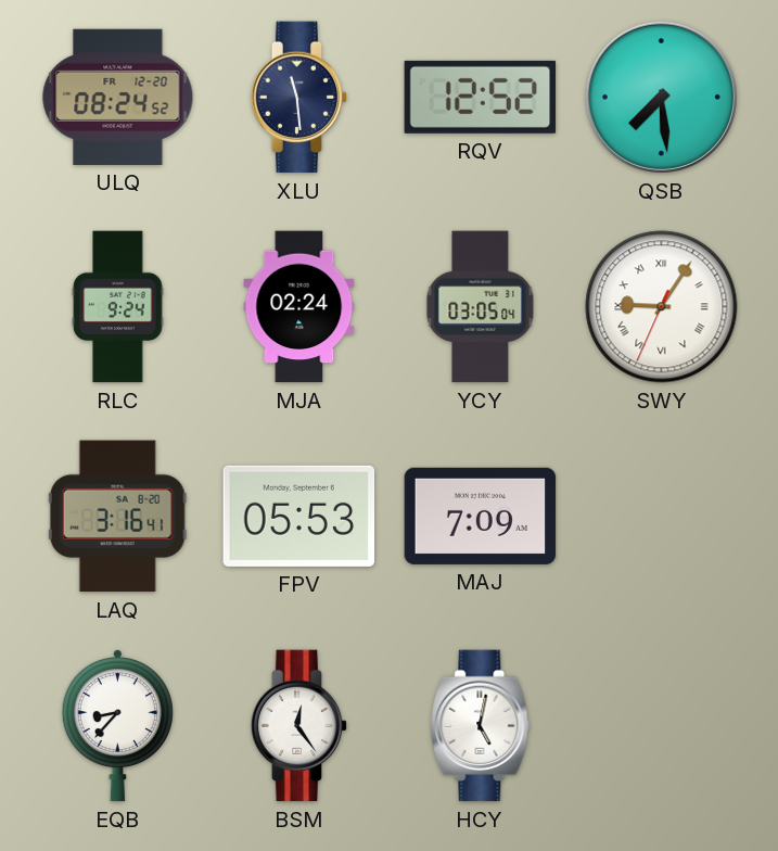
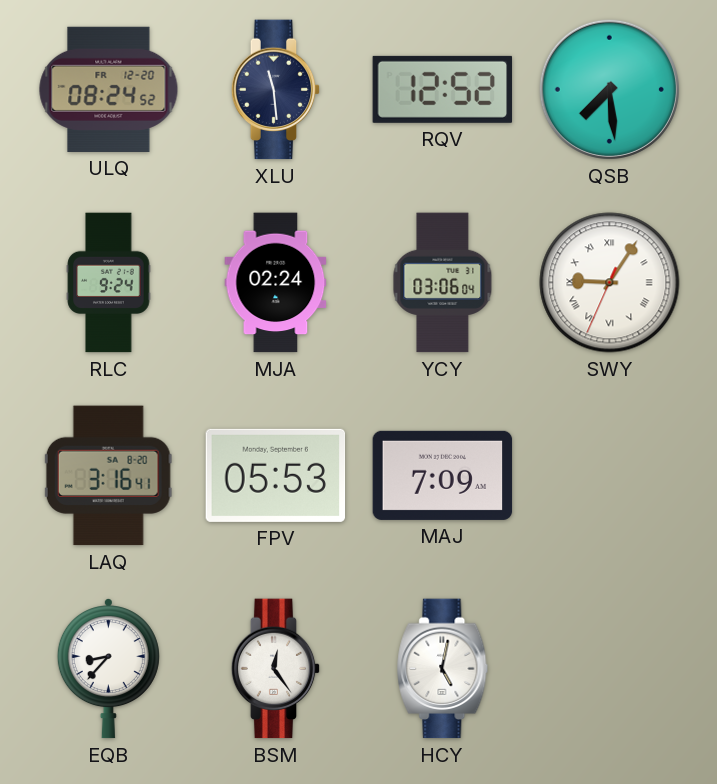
YCY: 03:05 -> 03:06 (443, 283)
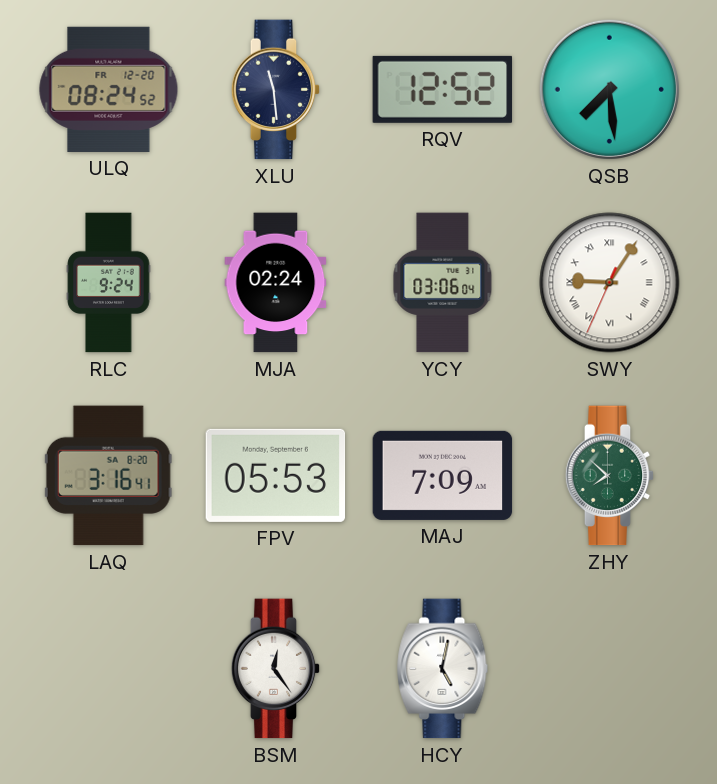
ZHY: none -> 7:52 (610, 476)
EQB: 8:37 -> none (108, 669)
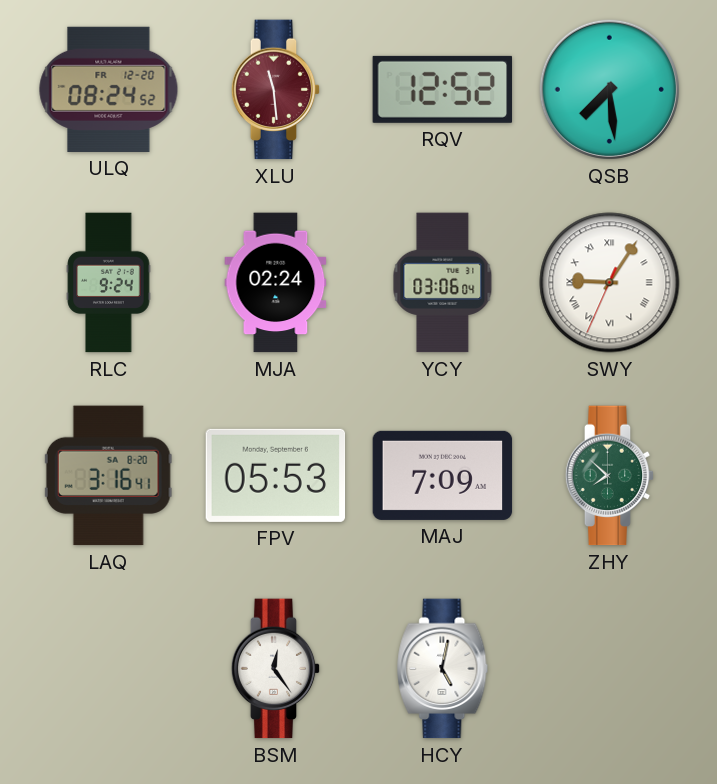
XLU dial: navy -> burgundy (276, 90)
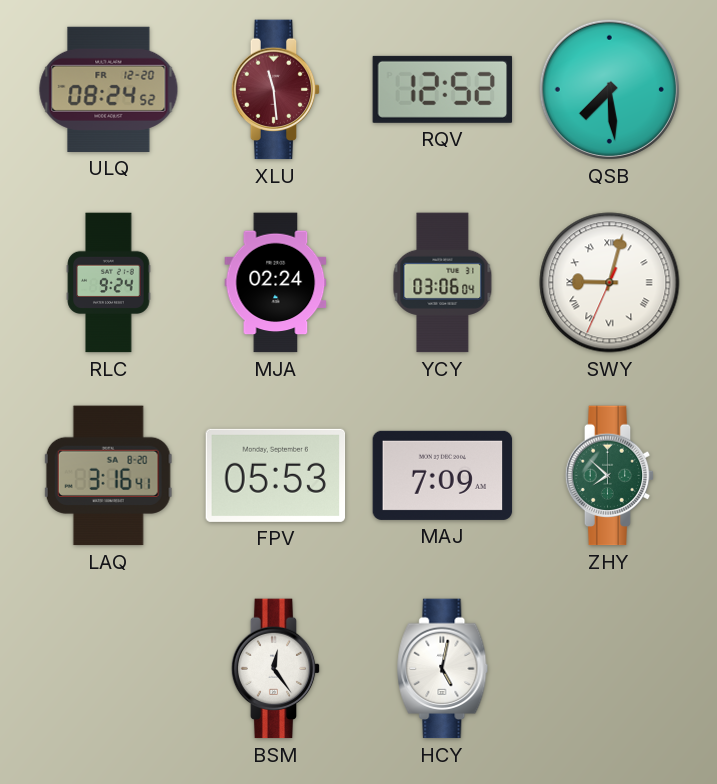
SWY: 9:05 -> 9:02 (610, 283)
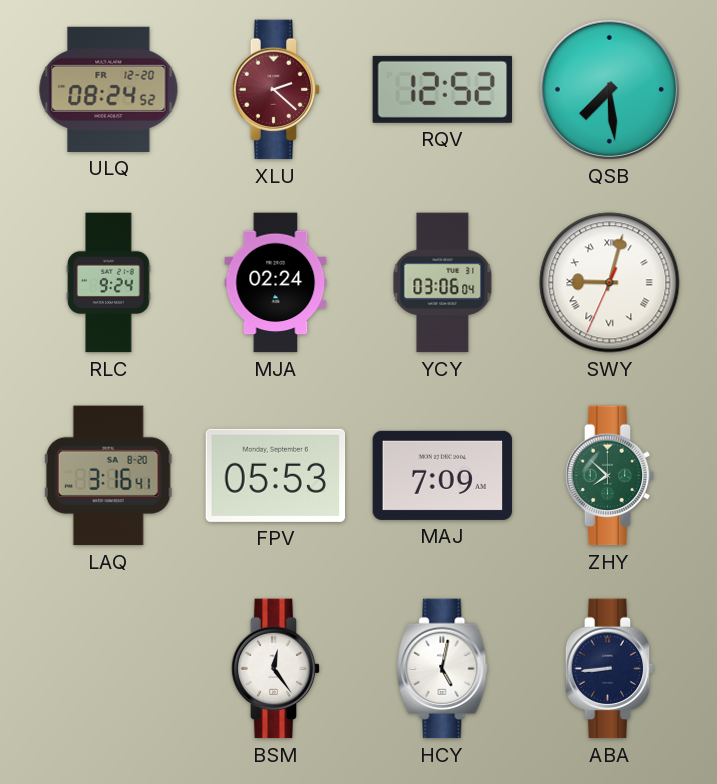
XLU: 11:29 -> 2:22 (276, 90)
ABA: none -> 8:44 (610, 669)
